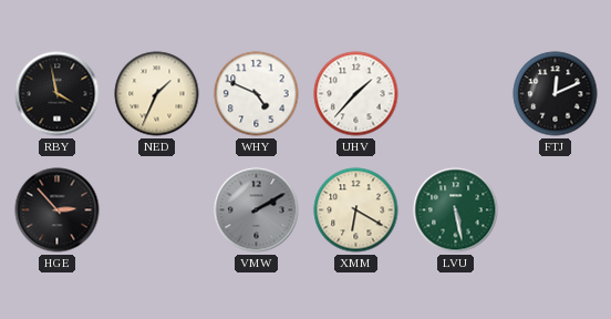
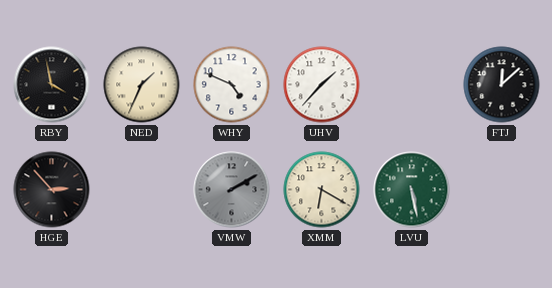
FTJ: 12:11 -> 12:08 (502, 85)
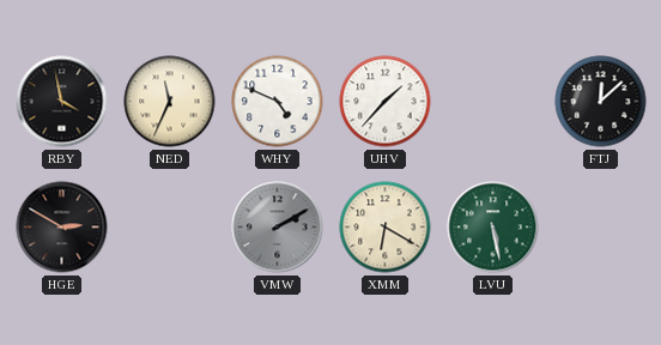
NED: 1:34 -> 11:34 (170, 102)
HGE: 2:53 -> 2:50 (62, 228)
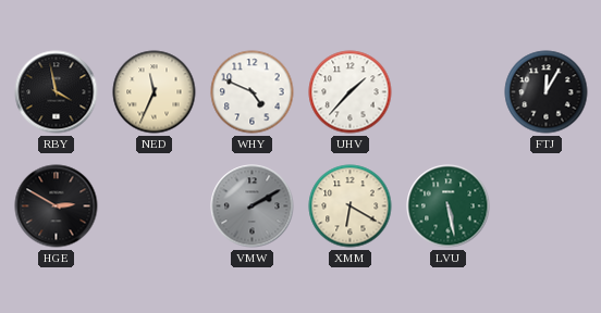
FTJ: 12:08 -> 12:05 (547, 92)
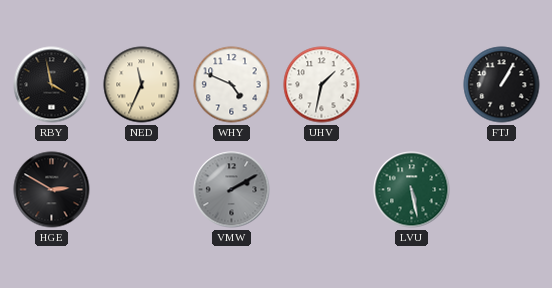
UHV: 1:37 -> 1:32 (322, 85)
FTJ: 12:05 -> 1:05 (502, 85)
XMM: 6:20 -> none (351, 206)
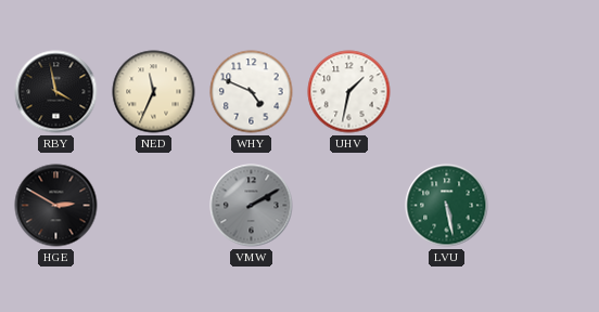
FTJ: 1:05 -> none (502, 85)
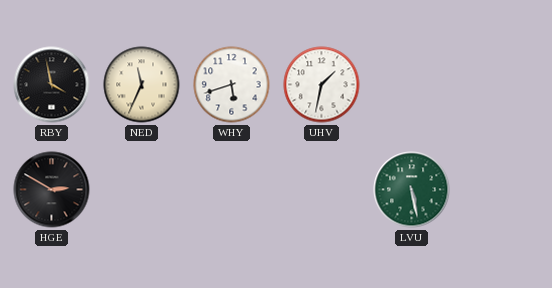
WHY: 4:49 -> 5:42 (232, 85)
VMW: 2:10 -> none (252, 206)
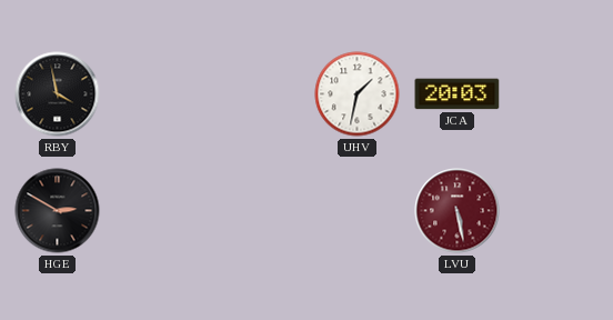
NED: 11:34 -> none (142, 85)
WHY: 5:42 -> none (232, 85)
JCA: none -> 20:03 (458, 94)
LVU dial: green -> burgundy (458, 211)
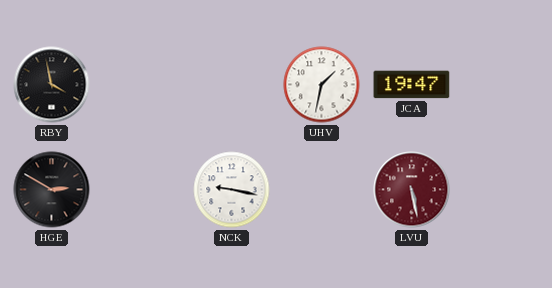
JCA: 20:03 -> 19:47 (412, 85)
NCK: none -> 9:17 (232, 190)
